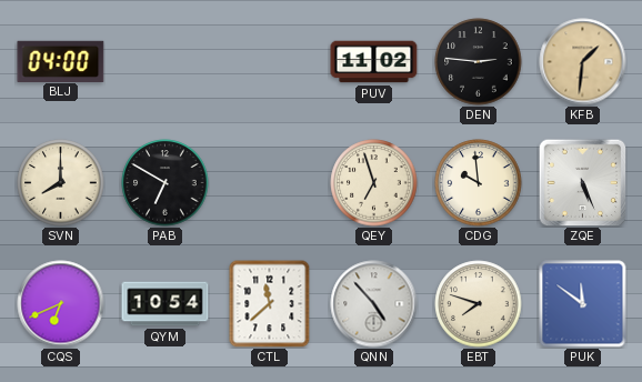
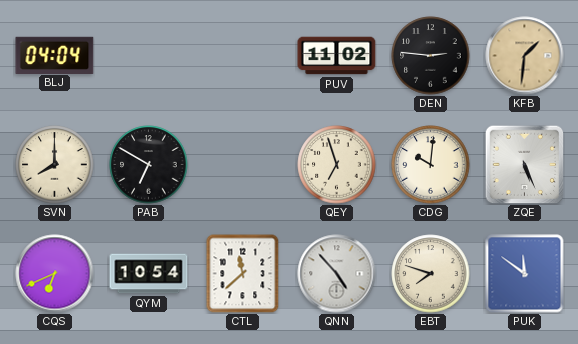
BLJ: 04:00 -> 04:04 (55, 55)
CDG: 9:59 -> 10:01 (431, 165)
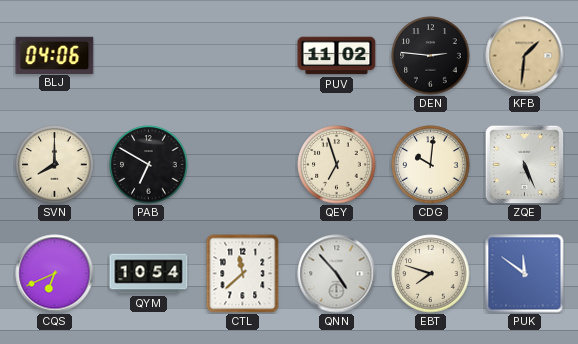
BLJ: 04:04 -> 04:06 (55, 55)
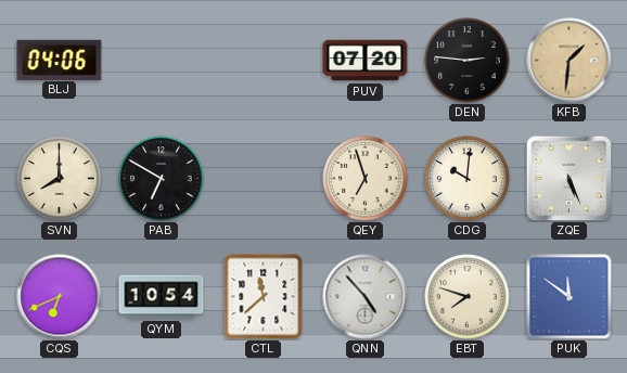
PUV: 11:02 -> 07:20 (366, 61)
